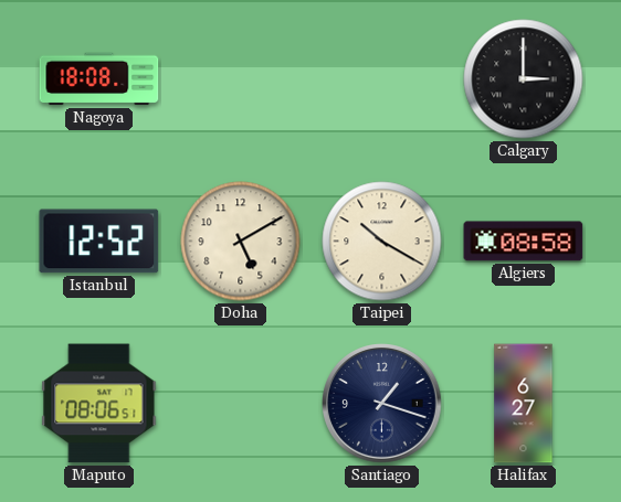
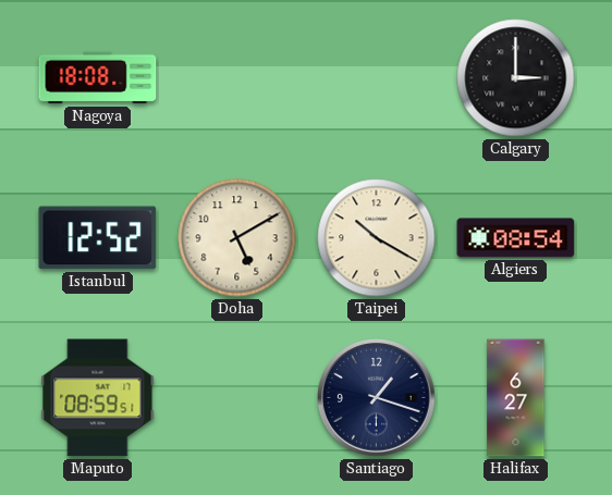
Algiers: 08:58 -> 08:54 (516, 238)
Maputo: 08:06 -> 08:59 (98, 398)
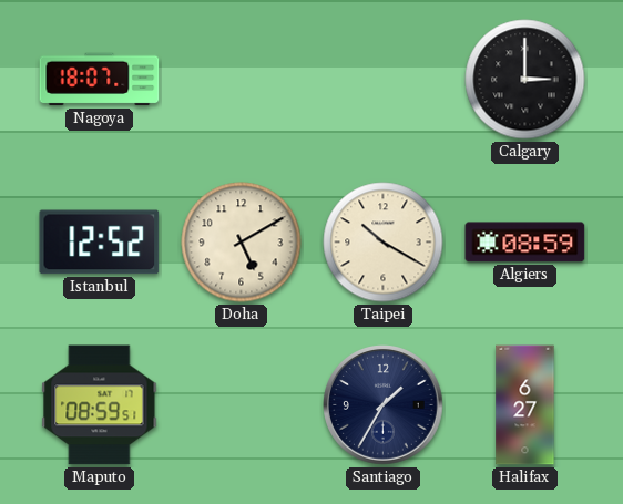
Nagoya: 18:08 -> 18:07 (100, 80)
Algiers: 08:54 -> 08:59 (525, 243)
Santiago: 1:18 -> 1:35 (384, 405)
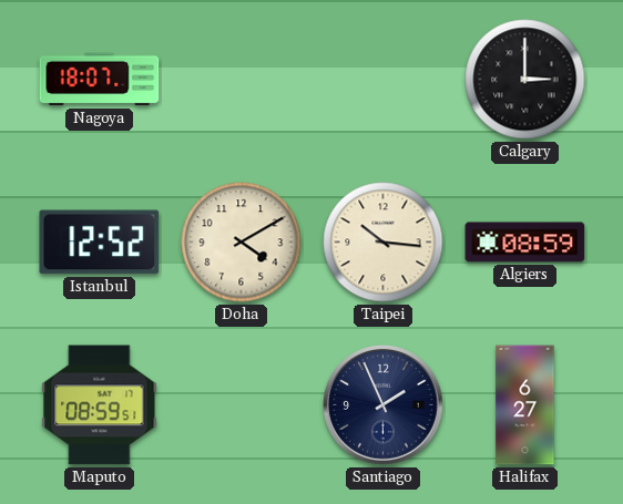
Doha: 5:10 -> 4:10 (242, 243)
Taipei: 10:20 -> 10:16 (384, 243)
Santiago: 1:35 -> 1:56 (384, 405)
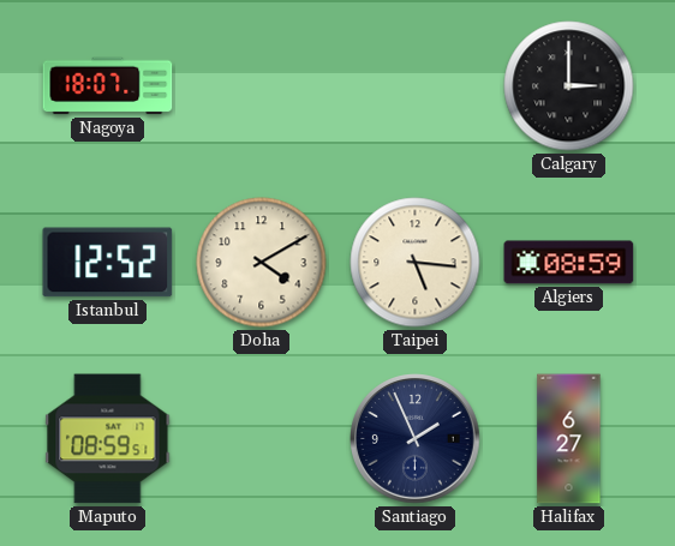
Taipei: 10:16 -> 5:16 (416, 263)
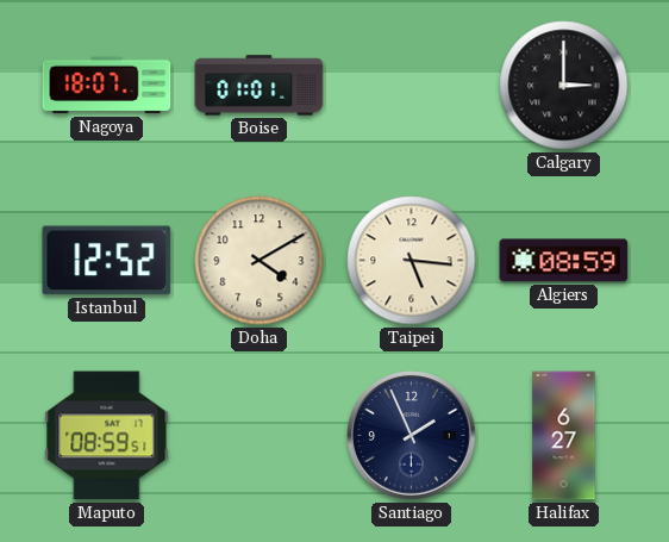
Boise: none -> 01:01 (260, 86)
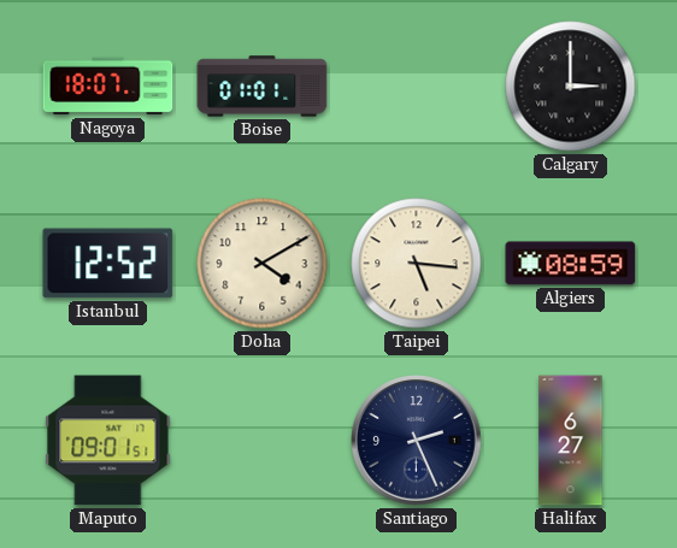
Maputo: 08:59 -> 09:01 (108, 441)
Santiago: 1:56 -> 2:26 (417, 441)
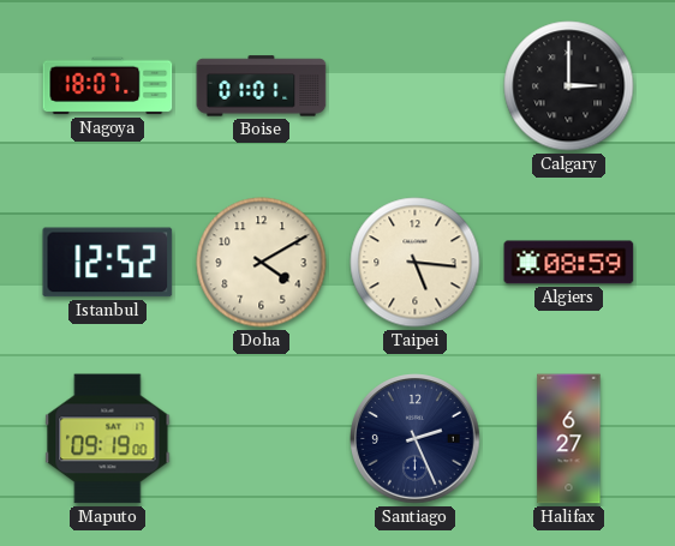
Maputo: 09:01 -> 09:19 (108, 439)
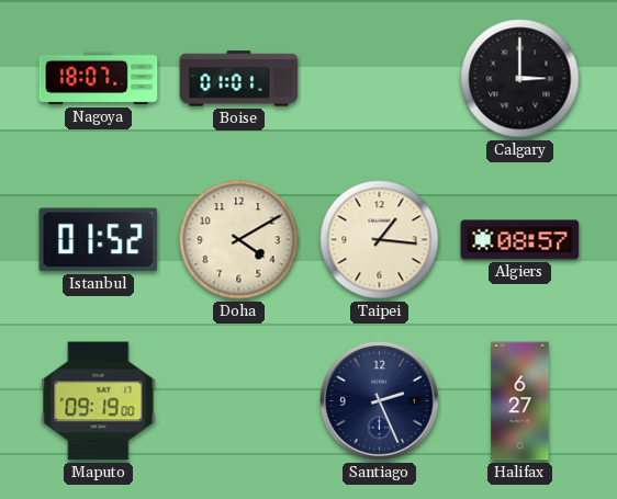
Istanbul: 12:52 -> 01:52 (99, 240)
Taipei: 5:16 -> 1:16 (380, 240)
Algiers: 08:59 -> 08:57 (520, 240)
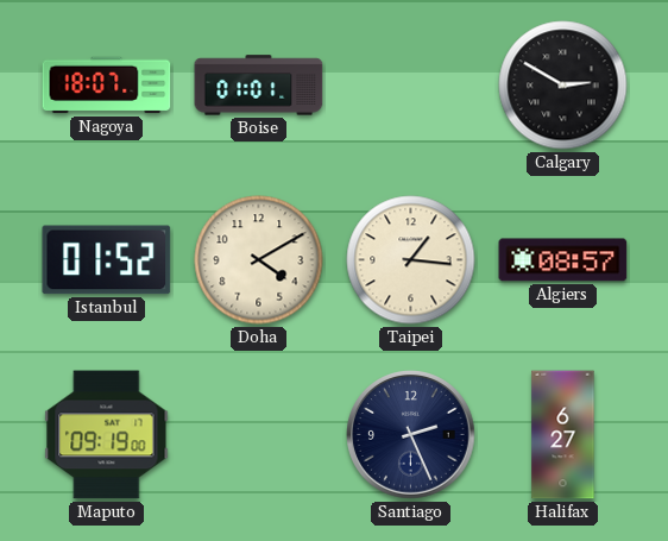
Calgary: 3:00 -> 2:50 (563, 86)
